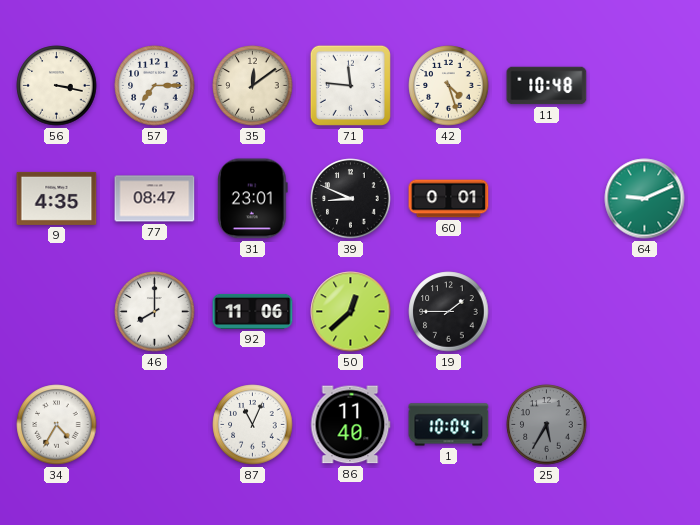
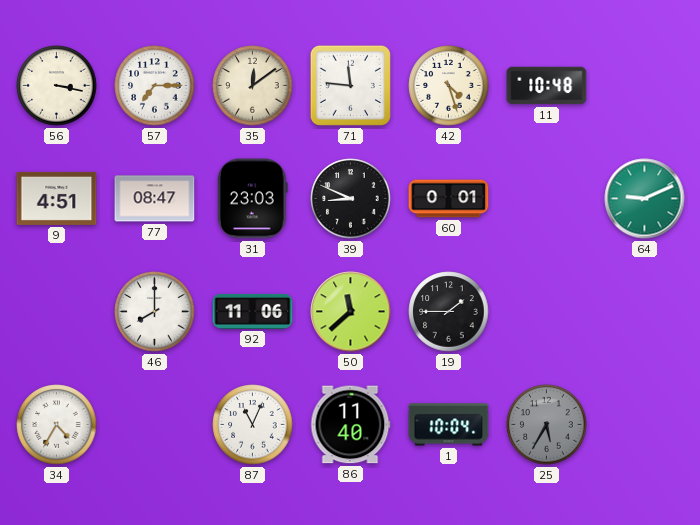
9: 4:35 -> 4:51 (57, 198)
31: 23:01 -> 23:03 (252, 199)
50: 12:38 -> 11:38 (351, 312)
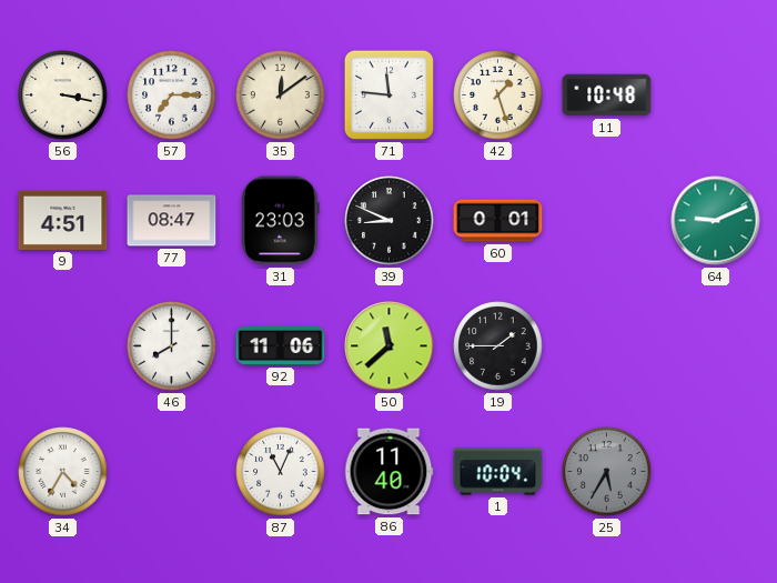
42: 4:27 -> 1:27 (498, 96)
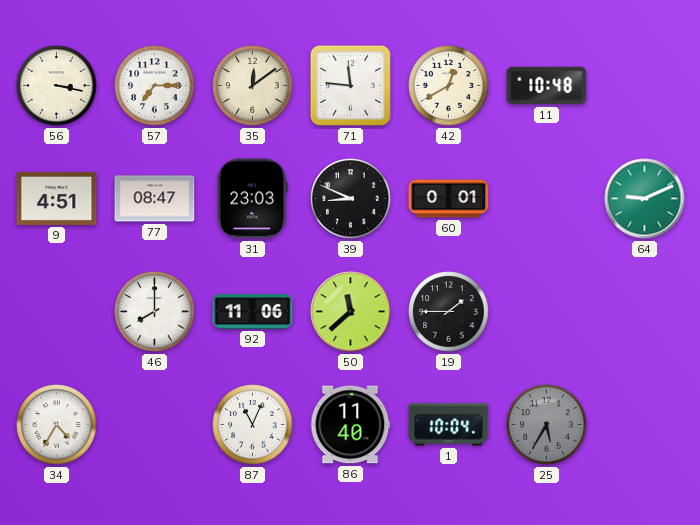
42: 1:27 -> 12:40 (449, 86)
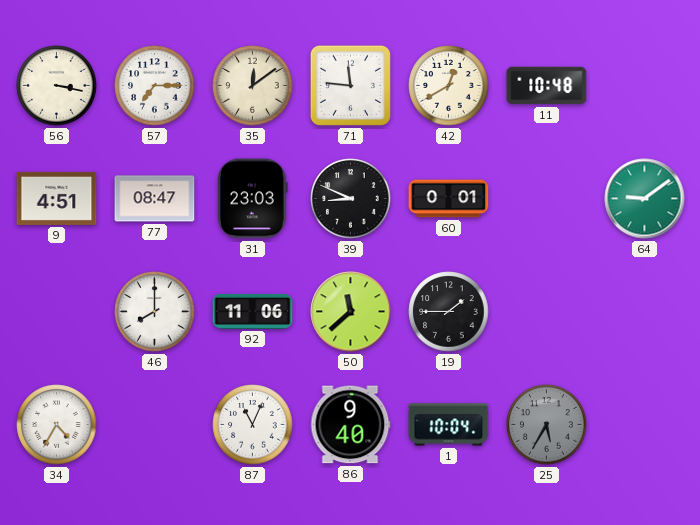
64: 9:11 -> 9:09 (645, 199)
86: 11:40 -> 9:40 (350, 425)
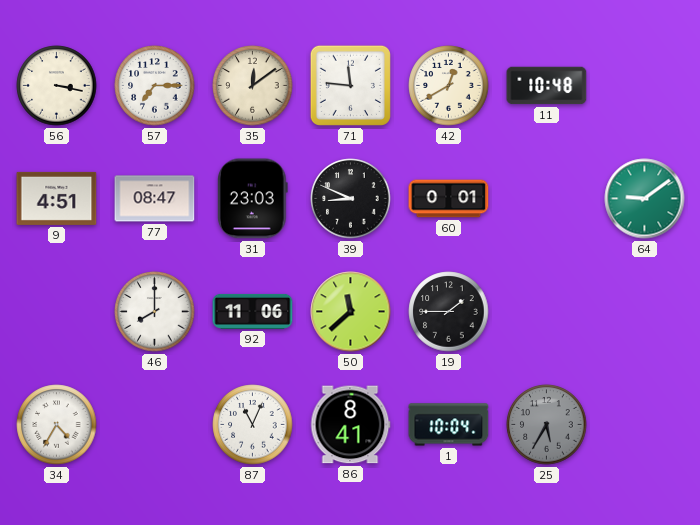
86: 9:40 -> 8:41 (350, 425)
